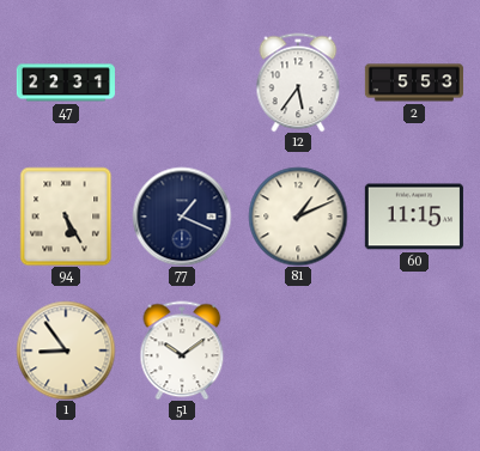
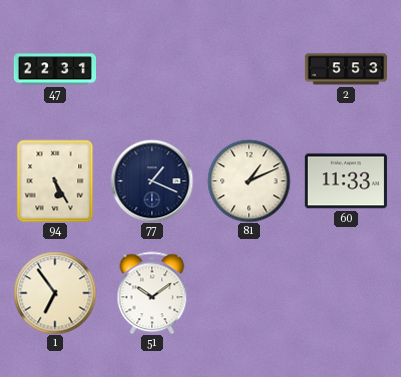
12: 5:36 -> none (298, 83)
60: 11:15 -> 11:33 (346, 181)
1: 8:54 -> 6:54 (55, 293)
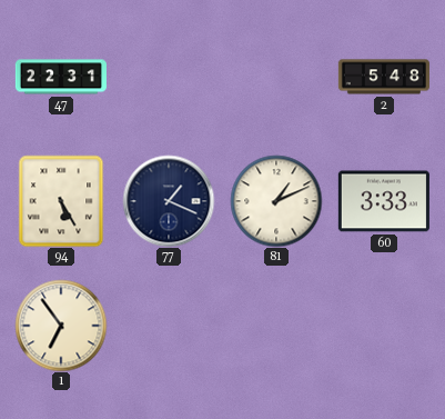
2: 5:53 -> 5:48 (384, 77)
60: 11:33 -> 3:33 (384, 201)
51: 10:09 -> none (152, 293)
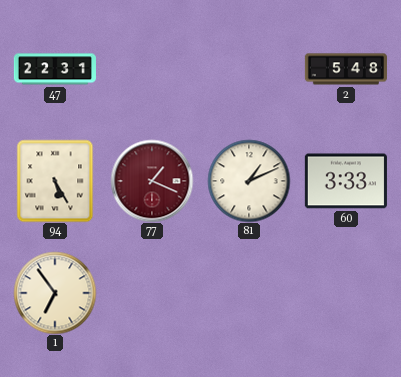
77 dial: navy -> burgundy (152, 181)
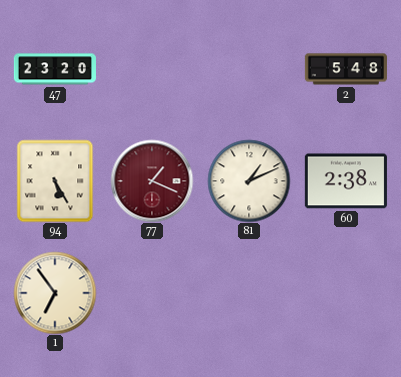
47: 22:31 -> 23:20 (55, 69)
60: 3:33 -> 2:38 (346, 181)
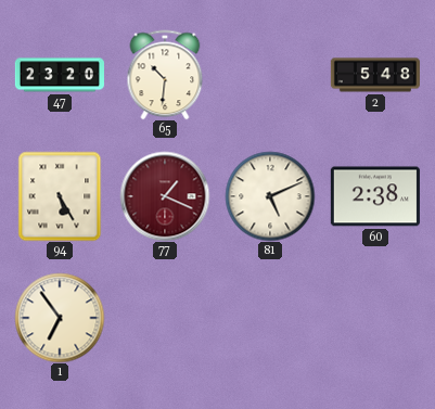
65: none -> 10:31 (165, 75)
81: 1:11 -> 5:11 (270, 196)
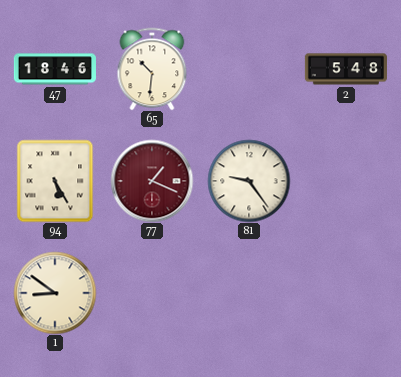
47: 23:20 -> 18:46 (55, 69)
81: 5:11 -> 9:24 (249, 181)
60: 2:38 -> none (375, 196)
1: 6:54 -> 8:51 (55, 293)
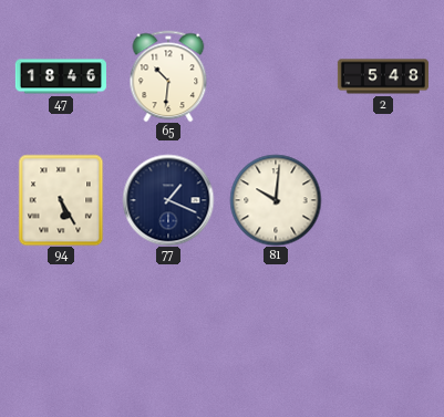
77 dial: burgundy -> navy (168, 200)
81: 9:24 -> 10:01 (276, 200)
1: 8:51 -> none (55, 293)
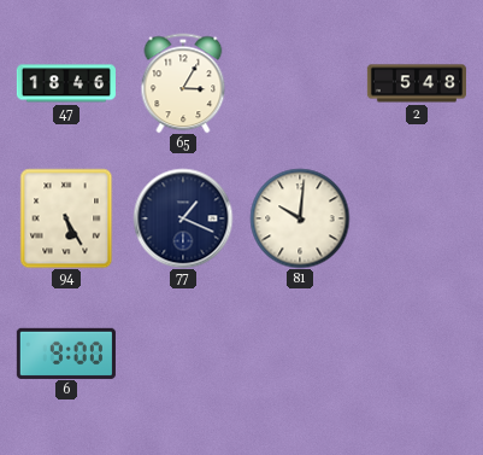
65: 10:31 -> 3:05 (183, 83)
6: none -> 9:00 (66, 352)
